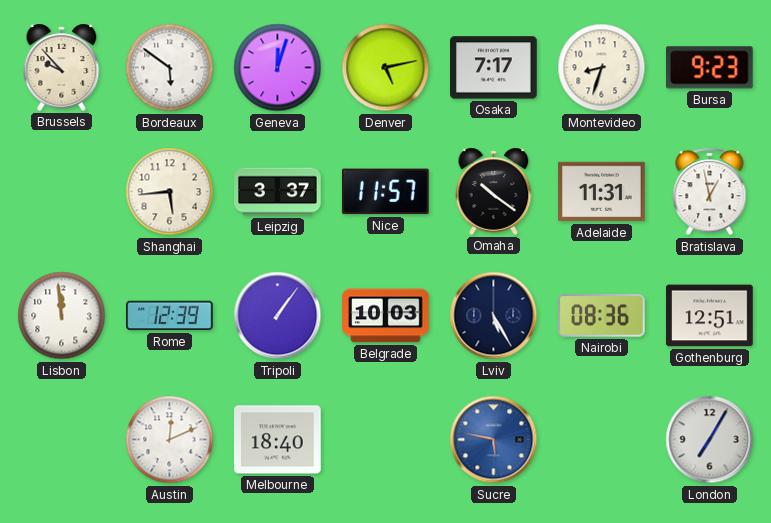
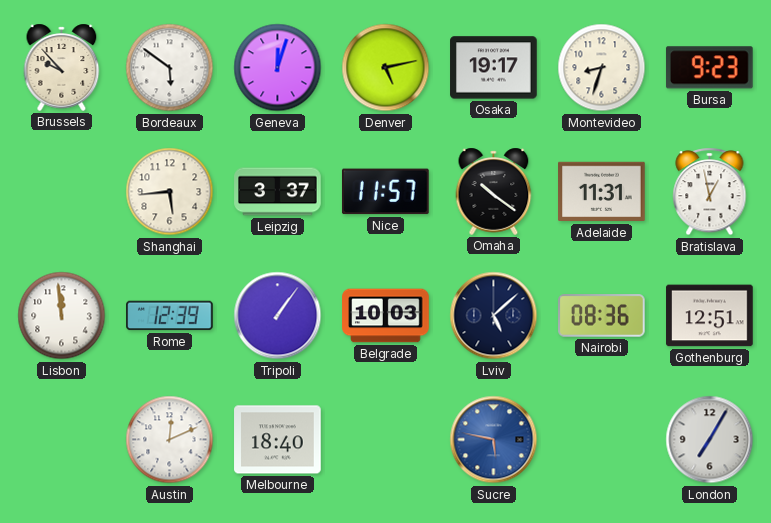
Osaka: 7:17 -> 19:17 (494, 68)
Lviv: 5:25 -> 5:08 (494, 316)
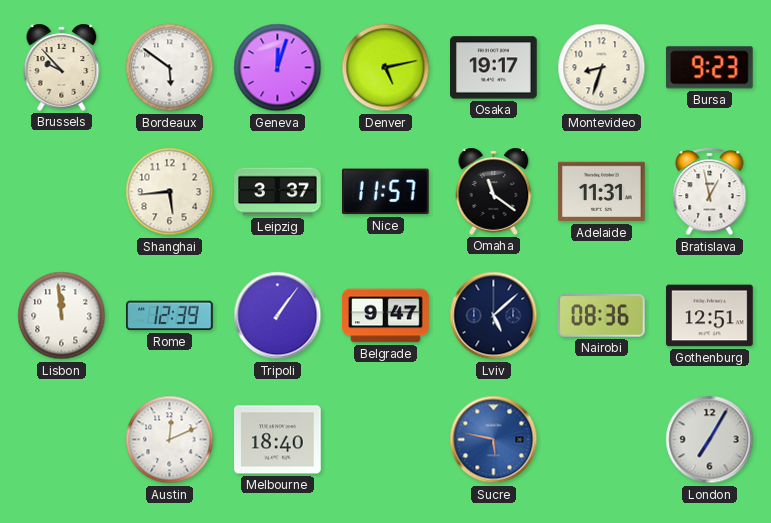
Omaha: 10:21 -> 11:21 (494, 191)
Belgrade: 10:03 -> 9:47 (386, 316)
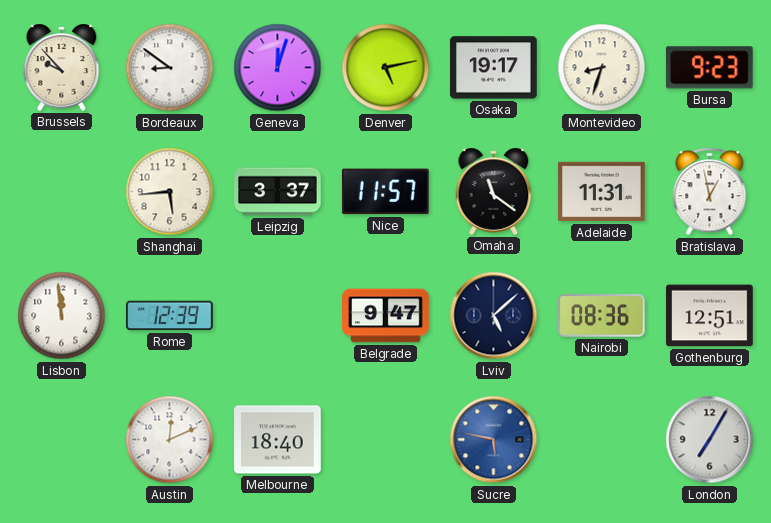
Bordeaux: 5:51 -> 8:51 (170, 68)
Tripoli: 1:06 -> none (278, 316)
